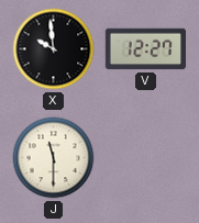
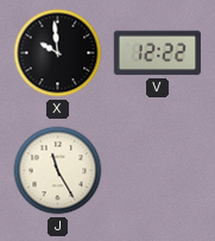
V: 12:27 -> 12:22 (157, 53)
J: 11:30 -> 11:25 (58, 171)
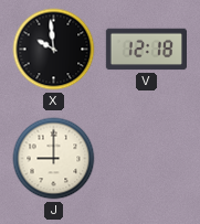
V: 12:22 -> 12:18 (146, 50)
J: 11:25 -> 9:00 (54, 159)
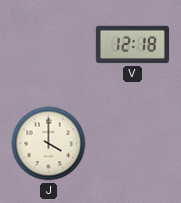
X: 9:59 -> none (54, 50)
J: 9:00 -> 4:00 (49, 144)
